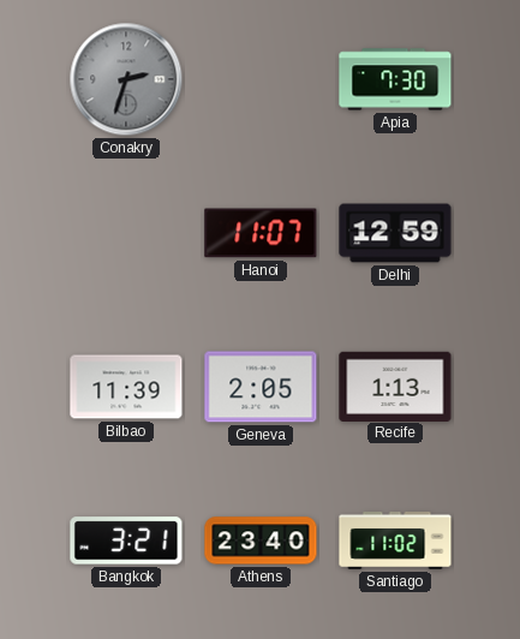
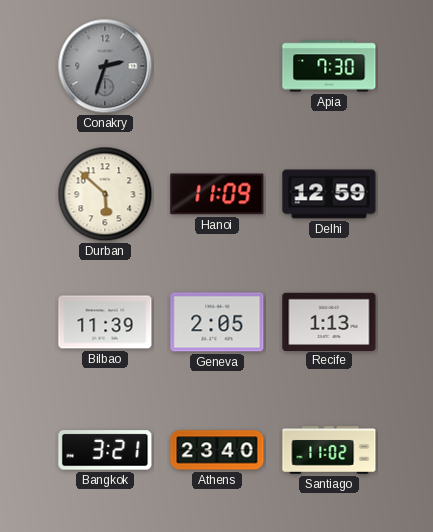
Durban: none -> 5:52 (105, 194)
Hanoi: 11:07 -> 11:09 (217, 194)
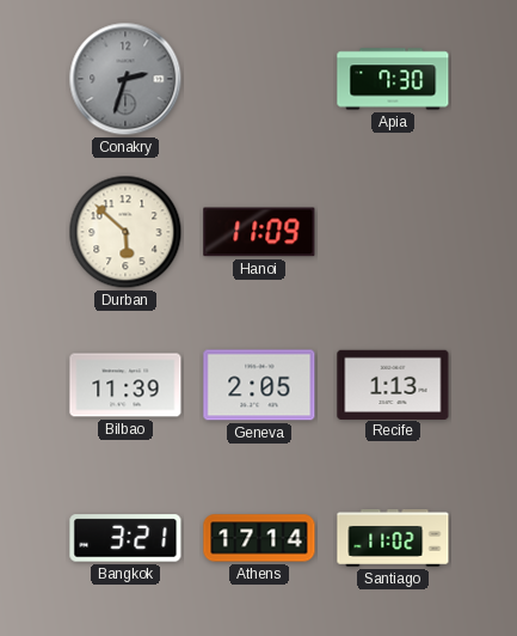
Delhi: 12:59 -> none (329, 194)
Athens: 23:40 -> 17:14 (259, 538)
